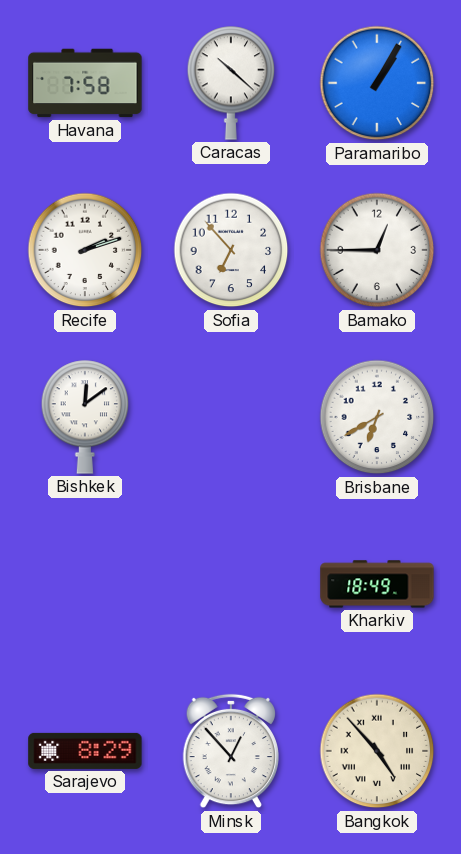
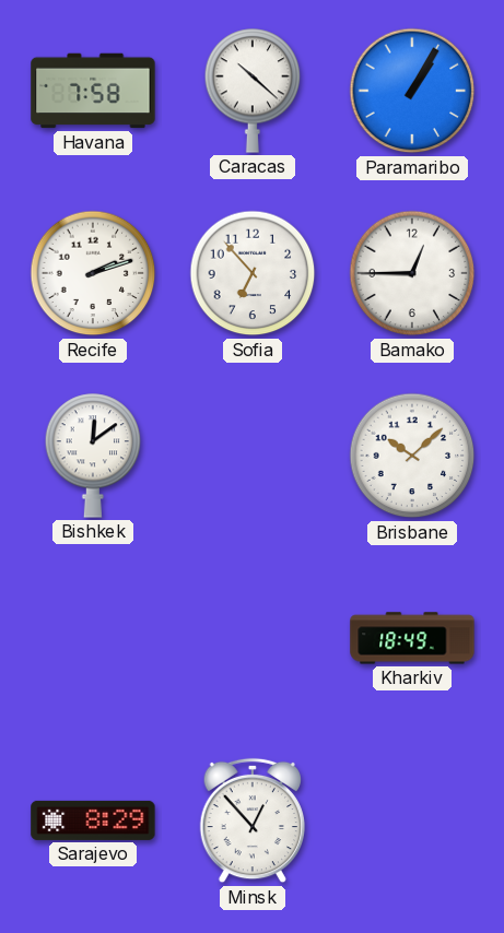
Brisbane: 6:40 -> 10:08 (412, 456)
Bangkok: 4:53 -> none (377, 751)
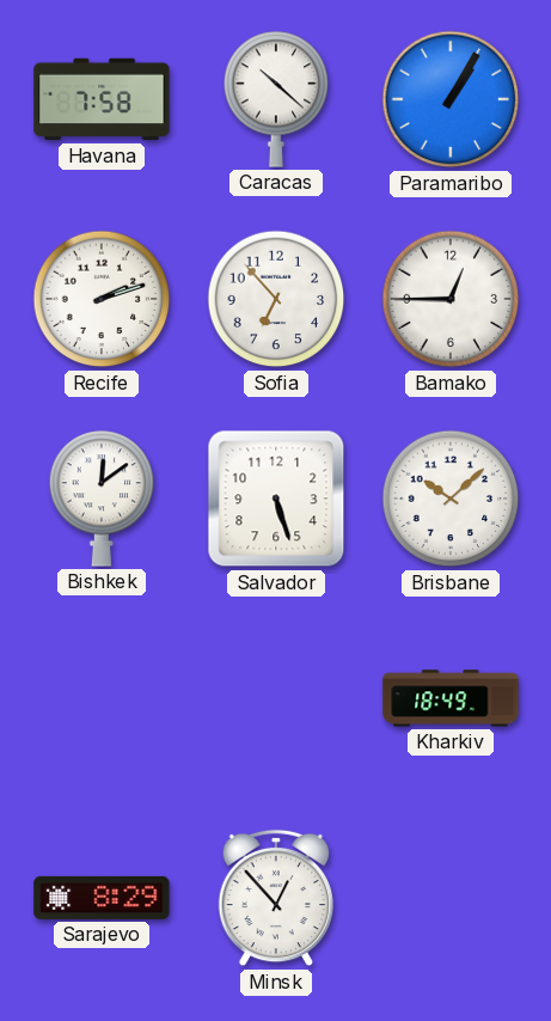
Salvador: none -> 5:27 (276, 499)
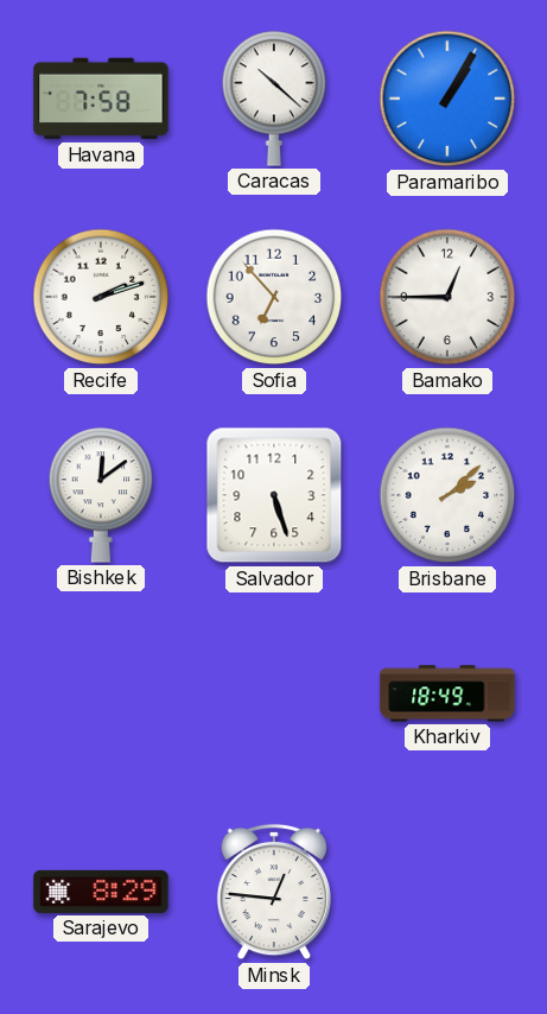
Brisbane: 10:08 -> 2:08 (447, 495)
Minsk: 12:53 -> 12:46 (273, 892)
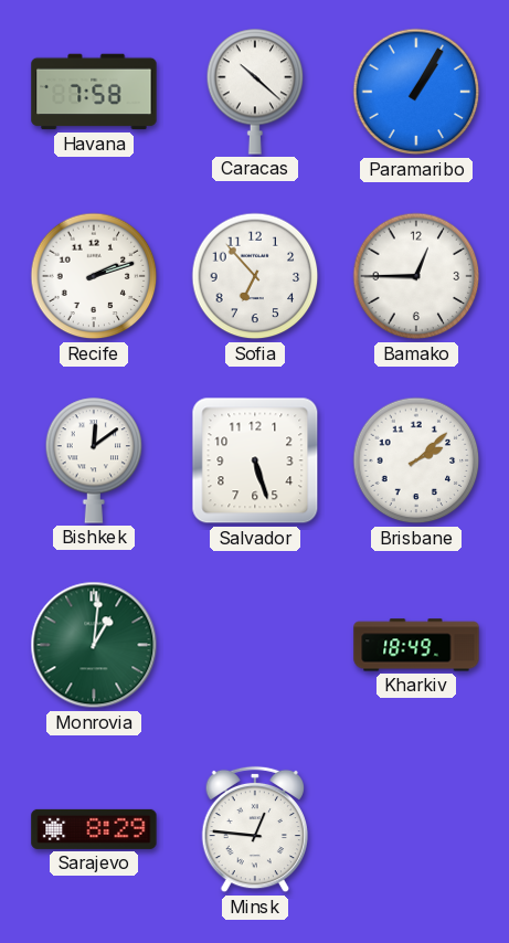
Monrovia: none -> 1:01 (94, 645)
